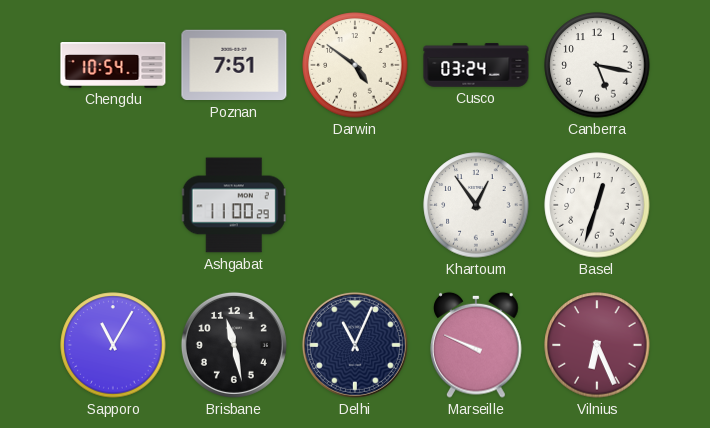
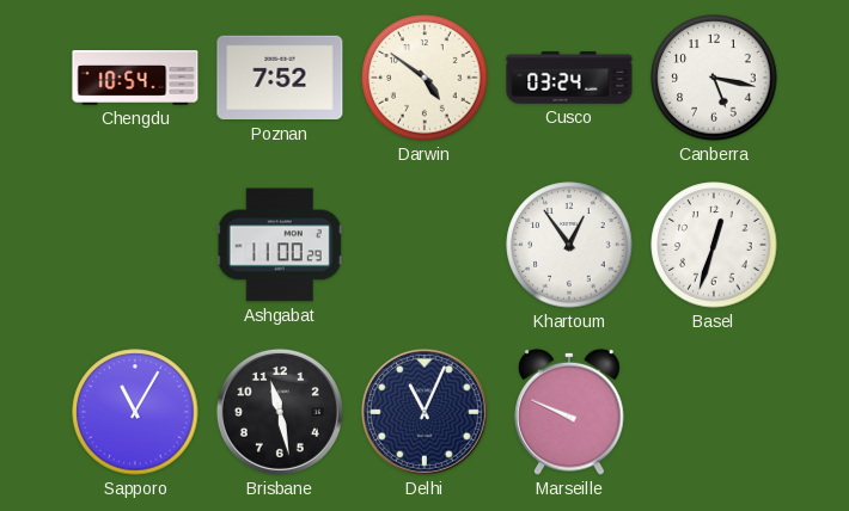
Poznan: 7:51 -> 7:52 (280, 78)
Vilnius: 6:26 -> none (597, 345)
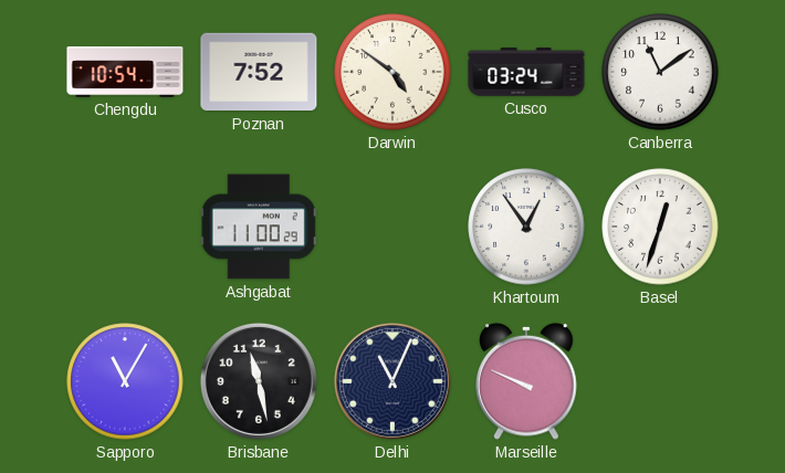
Canberra: 5:17 -> 11:09 (660, 72)
